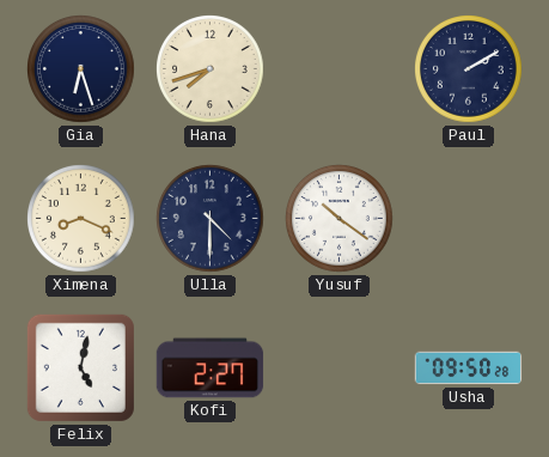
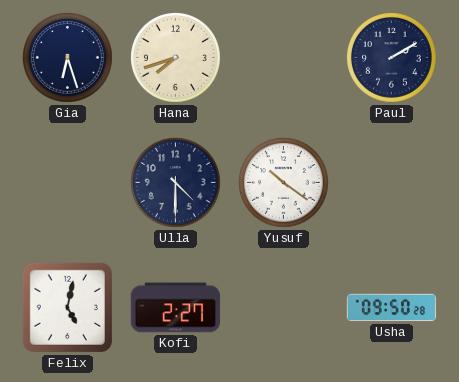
Ximena: 8:19 -> none (81, 219)
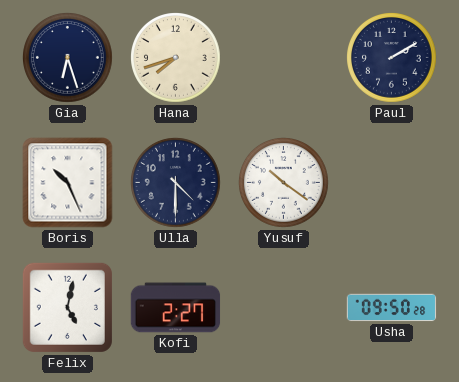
Boris: none -> 10:26 (68, 183)
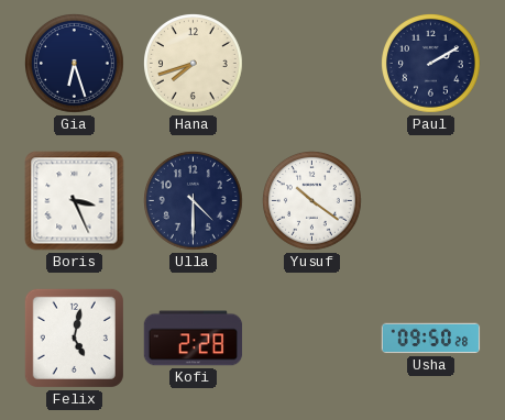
Boris: 10:26 -> 3:26 (75, 201)
Kofi: 2:27 -> 2:28 (194, 339)
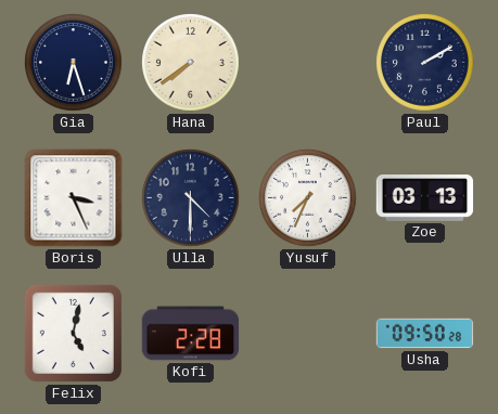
Hana: 7:42 -> 7:39 (191, 63)
Yusuf: 10:21 -> 7:34 (308, 198)
Zoe: none -> 03:13 (425, 198)
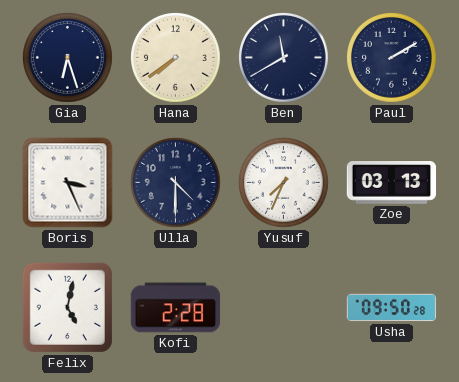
Ben: none -> 11:40 (284, 58)
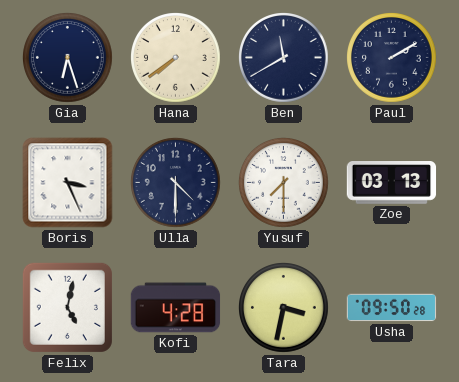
Yusuf: 7:34 -> 7:30 (284, 183)
Kofi: 2:28 -> 4:28 (176, 308)
Tara: none -> 3:32 (284, 308)
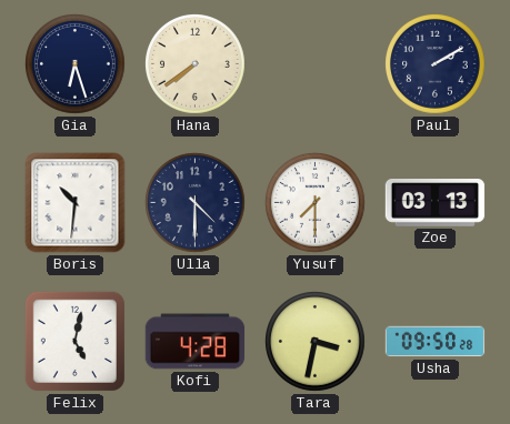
Ben: 11:40 -> none (284, 58)
Boris: 3:26 -> 10:31 (76, 203)
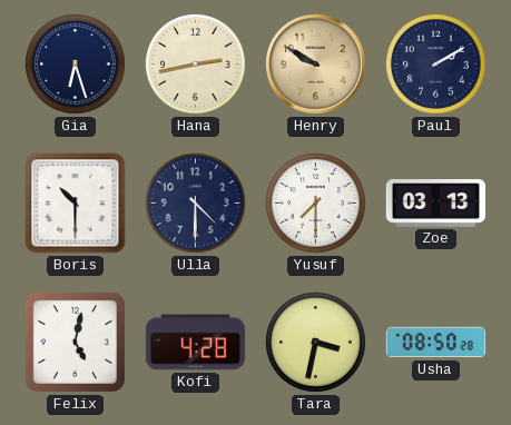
Hana: 7:39 -> 2:43 (196, 65)
Henry: none -> 9:50 (316, 65)
Boris: 10:31 -> 10:30 (76, 204)
Usha: 09:50 -> 08:50 (436, 343)
